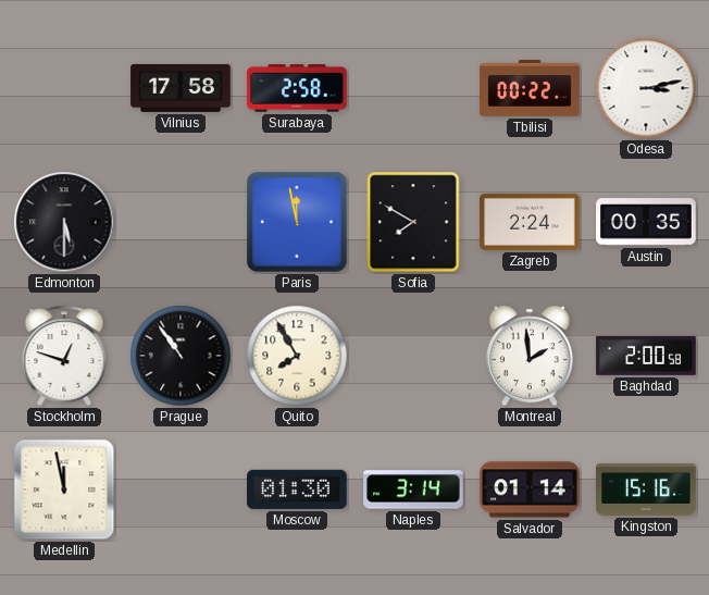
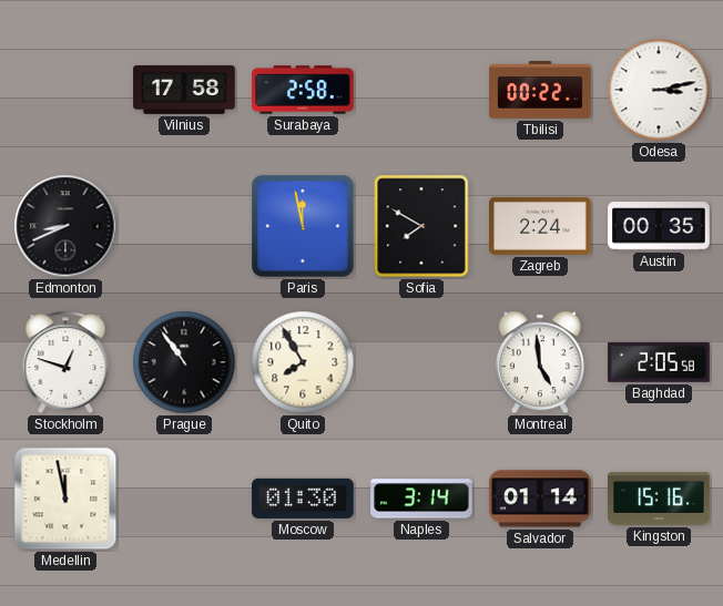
Edmonton: 5:30 -> 8:41 (65, 226)
Montreal: 1:59 -> 4:59 (540, 362)
Baghdad: 2:00 -> 2:05 (659, 362)
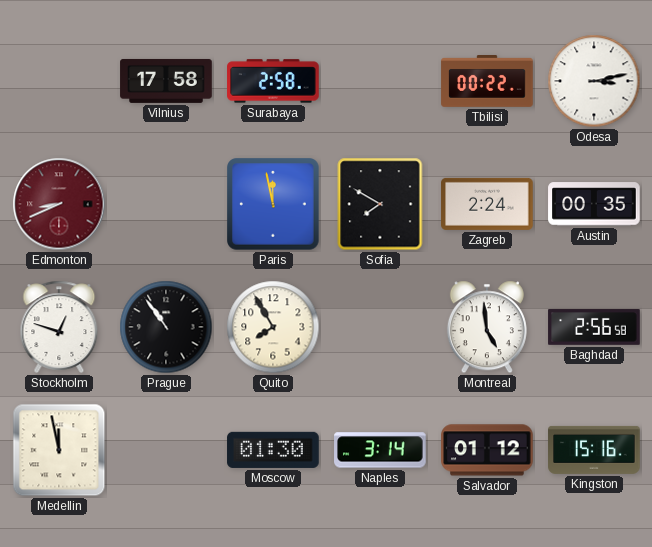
Edmonton dial: black -> burgundy (59, 204)
Baghdad: 2:05 -> 2:56 (594, 327)
Salvador: 01:14 -> 01:12 (487, 450)
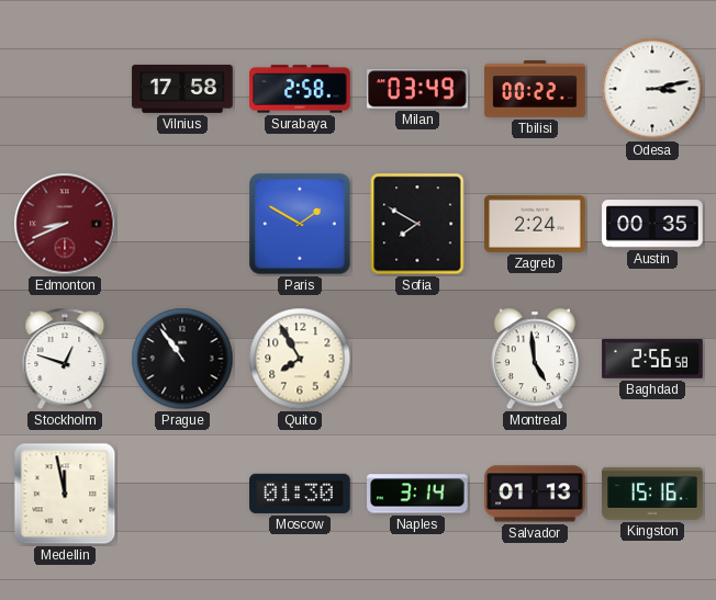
Milan: none -> 03:49 (418, 89)
Paris: 11:58 -> 1:50 (300, 224)
Salvador: 01:12 -> 01:13 (535, 494)
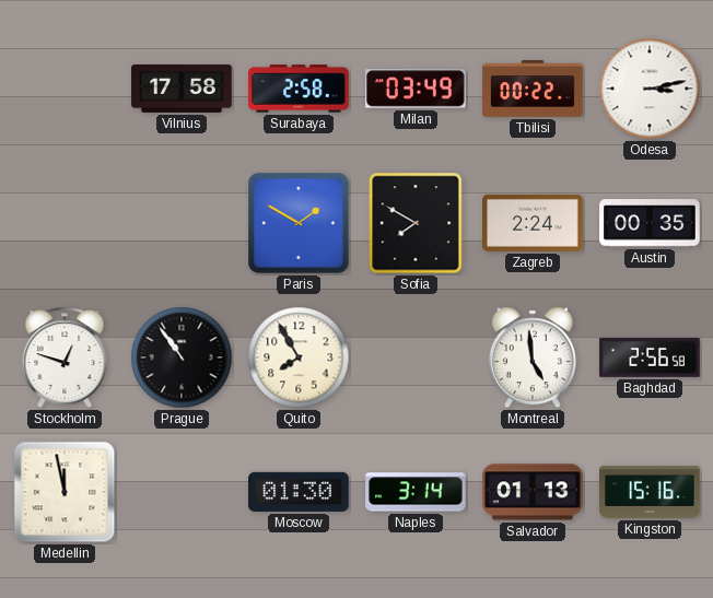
Edmonton: 8:41 -> none (65, 224)
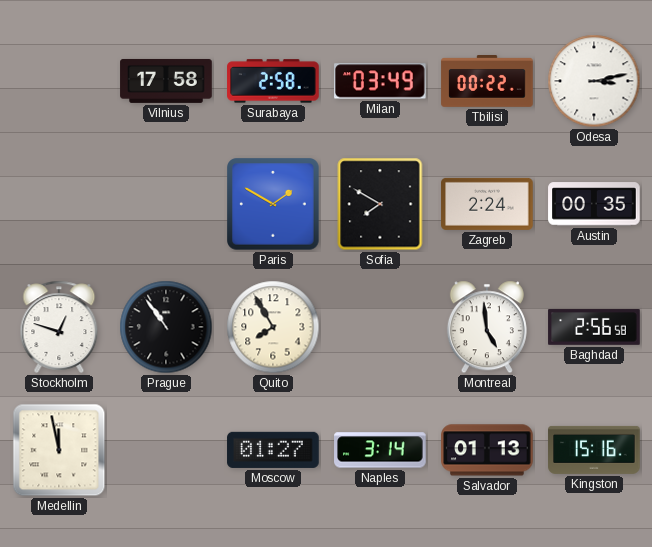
Moscow: 01:30 -> 01:27 (273, 450)
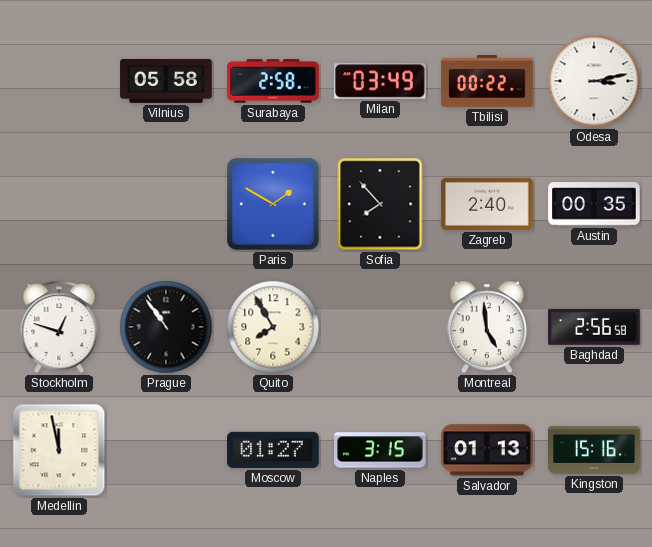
Vilnius: 17:58 -> 05:58 (166, 81)
Sofia: 7:50 -> 7:53 (380, 204)
Zagreb: 2:24 -> 2:40 (487, 204)
Naples: 3:14 -> 3:15 (380, 450)
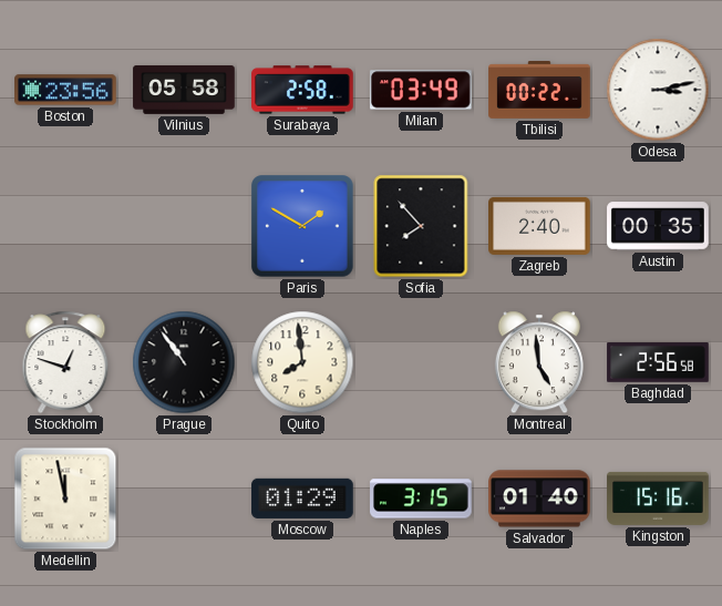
Boston: none -> 23:56 (65, 90)
Quito: 7:55 -> 7:59 (302, 362)
Moscow: 01:27 -> 01:29 (302, 499)
Salvador: 01:13 -> 01:40 (539, 499)
